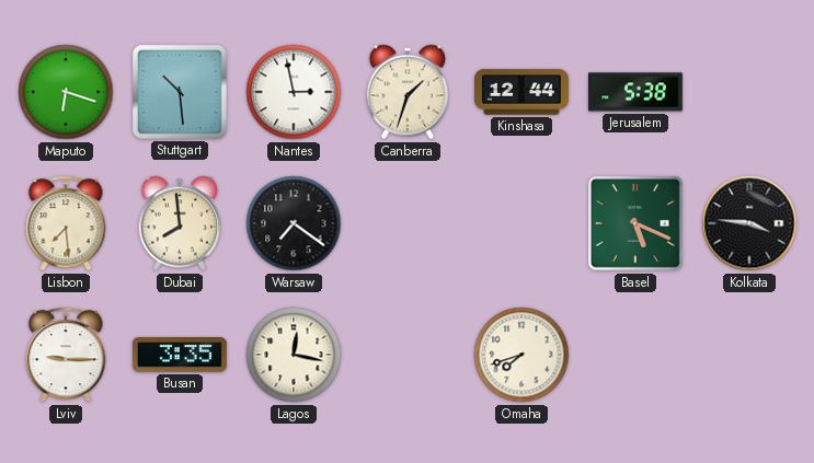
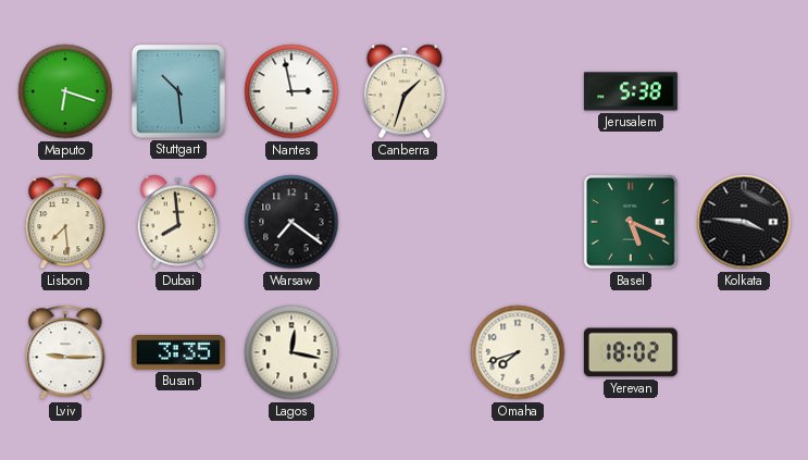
Kinshasa: 12:44 -> none (521, 92)
Yerevan: none -> 18:02 (631, 352)
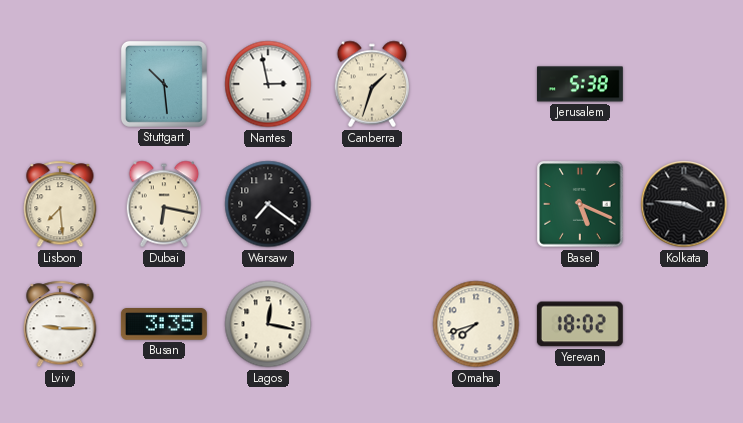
Maputo: 6:18 -> none (65, 91)
Dubai: 7:59 -> 6:17 (164, 204)
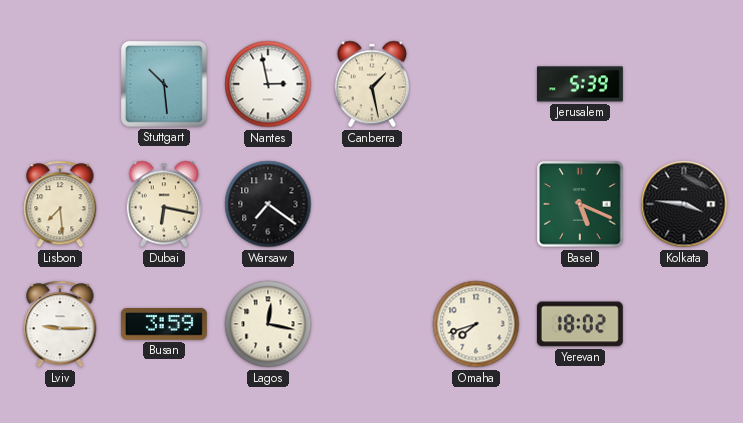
Canberra: 1:33 -> 1:28 (372, 84)
Jerusalem: 5:38 -> 5:39 (580, 84)
Busan: 3:35 -> 3:59 (164, 325)
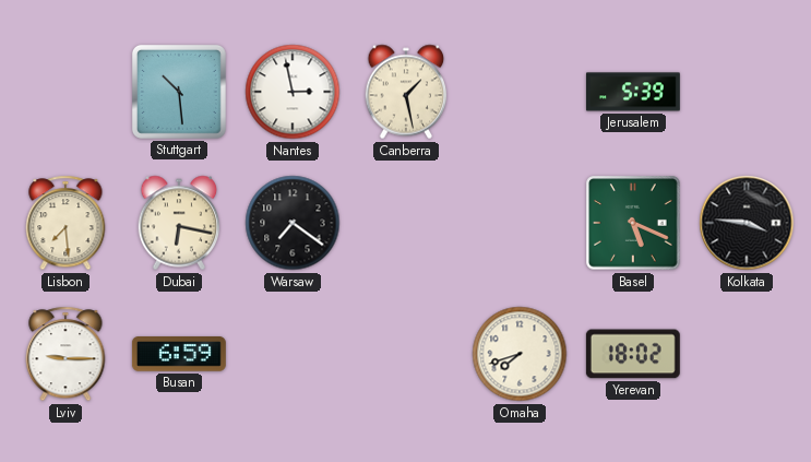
Busan: 3:59 -> 6:59 (179, 355)
Lagos: 12:17 -> none (268, 324)
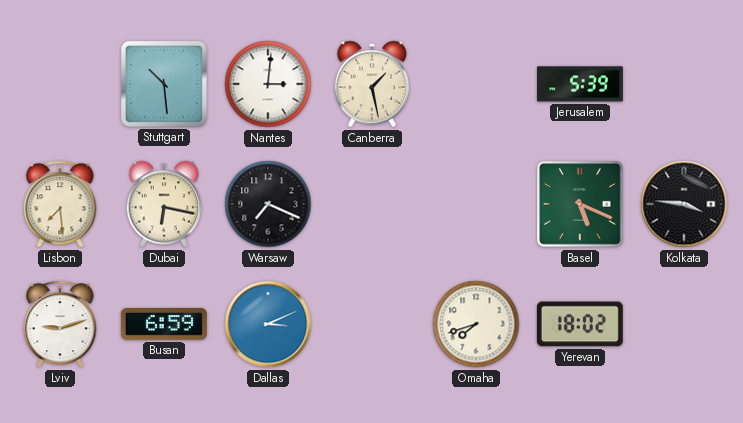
Nantes: 2:58 -> 3:01 (268, 84)
Warsaw: 7:21 -> 7:19 (268, 204)
Lviv: 9:15 -> 9:12 (60, 324)
Dallas: none -> 3:11 (268, 324)
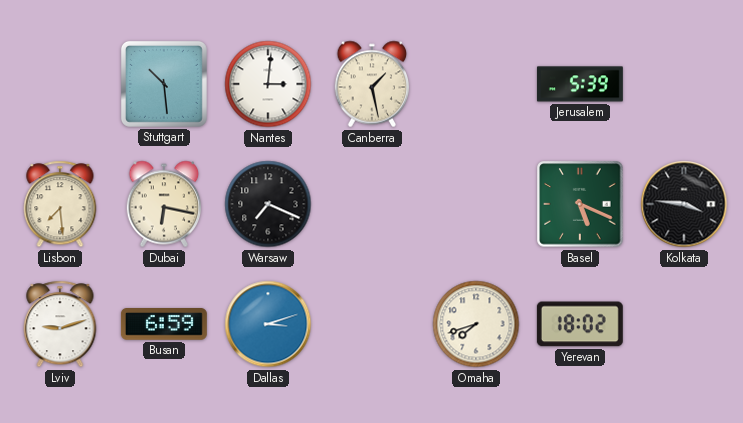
Dallas: 3:11 -> 3:12 (268, 324)
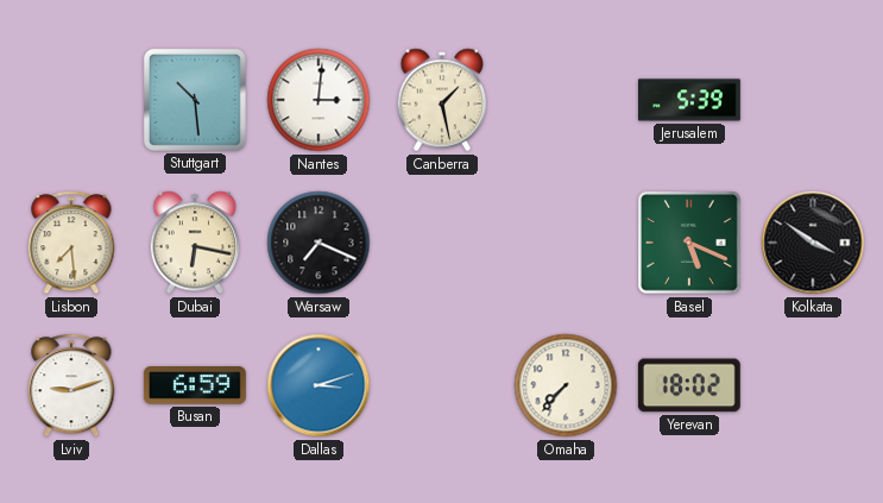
Kolkata: 3:46 -> 3:51 (813, 243)
Omaha: 7:42 -> 7:37 (566, 385)
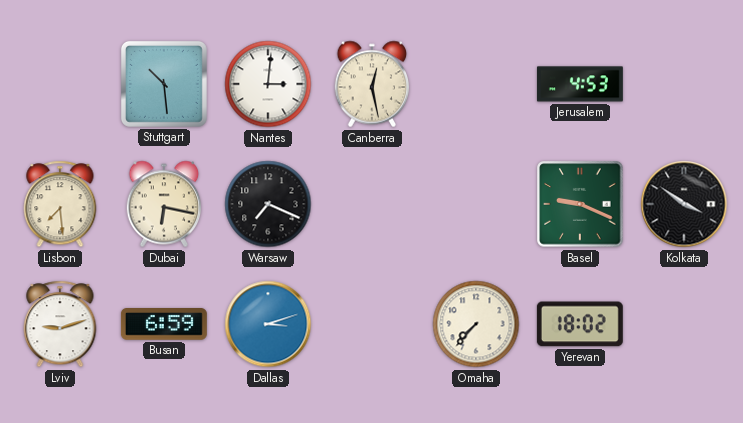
Canberra: 1:28 -> 12:28 (372, 84)
Jerusalem: 5:39 -> 4:53 (580, 84)
Basel: 5:19 -> 9:19 (580, 204)
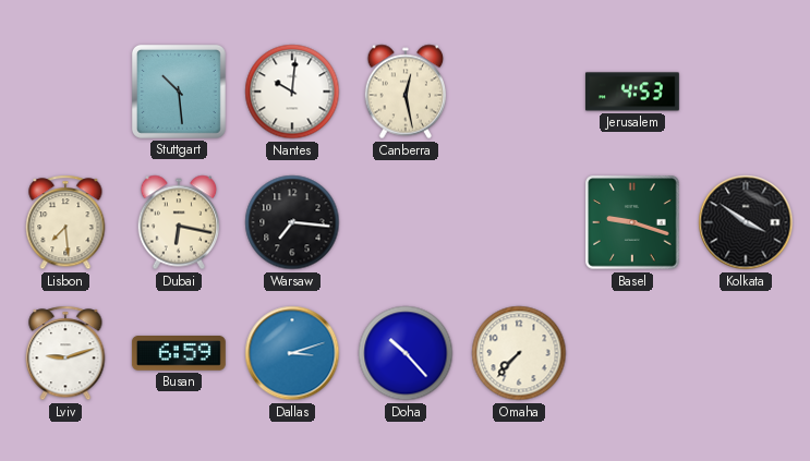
Nantes: 3:01 -> 10:01 (292, 92)
Warsaw: 7:19 -> 7:16 (292, 222)
Basel: 9:19 -> 9:18 (632, 222)
Doha: none -> 10:23 (406, 353)
Yerevan: 18:02 -> none (580, 324)
